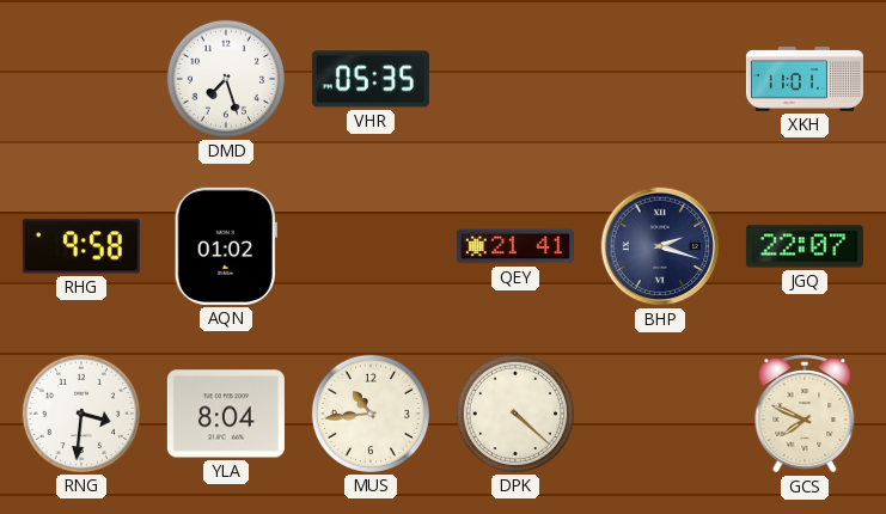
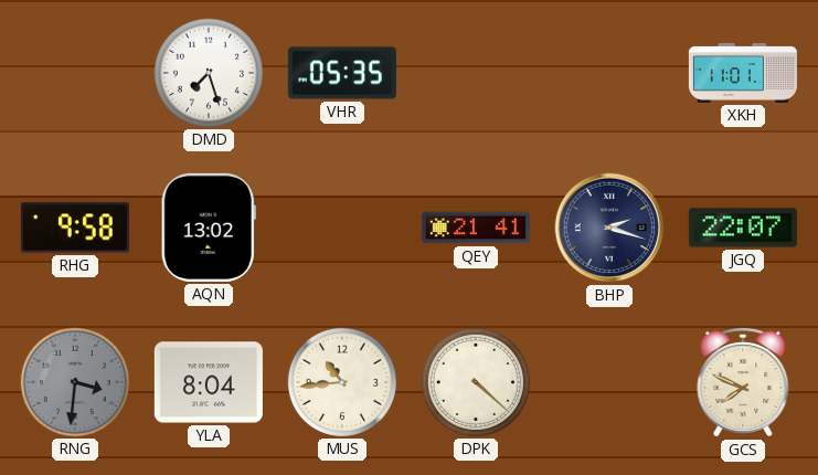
AQN: 01:02 -> 13:02 (209, 228)
RNG dial: white -> grey (75, 382)
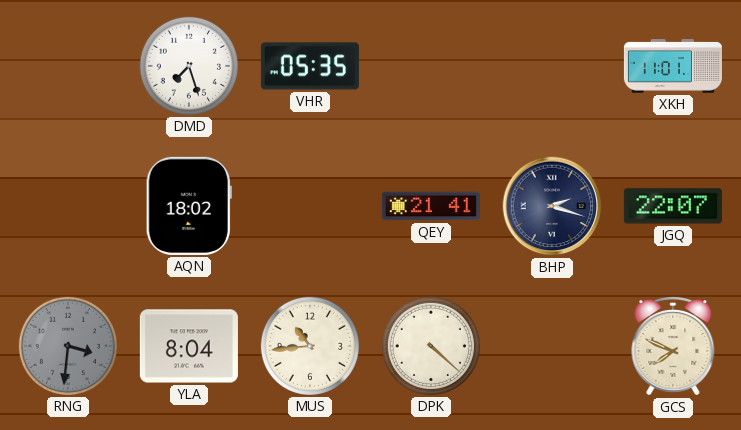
RHG: 9:58 -> none (75, 228)
AQN: 13:02 -> 18:02 (189, 206)
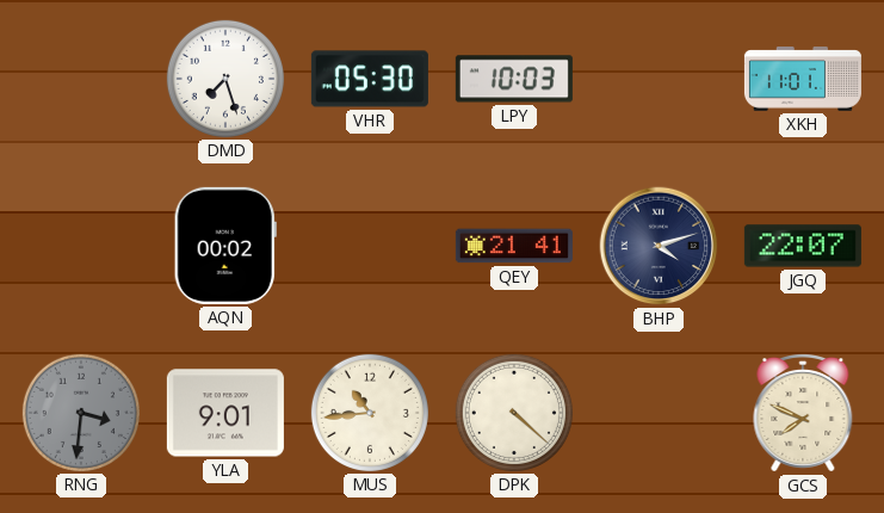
VHR: 05:35 -> 05:30 (370, 79)
LPY: none -> 10:03 (514, 79)
AQN: 18:02 -> 00:02 (225, 246)
BHP: 2:18 -> 4:12 (659, 246)
YLA: 8:04 -> 9:01 (225, 413)
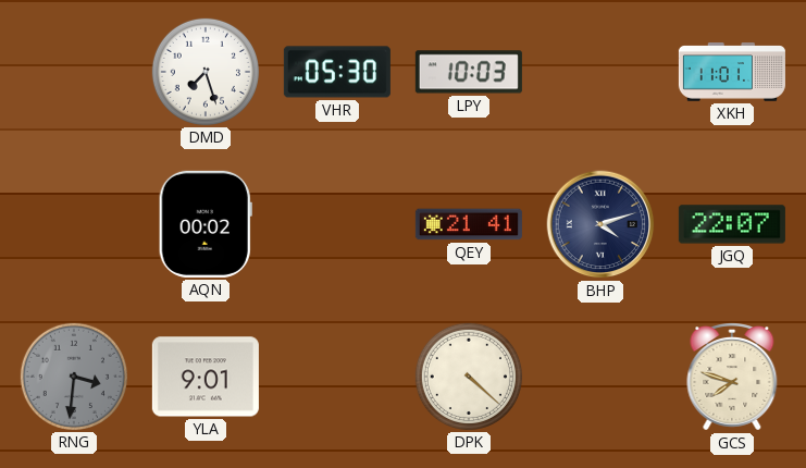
MUS: 10:44 -> none (370, 413)
GCS: 7:49 -> 7:48 (732, 378)
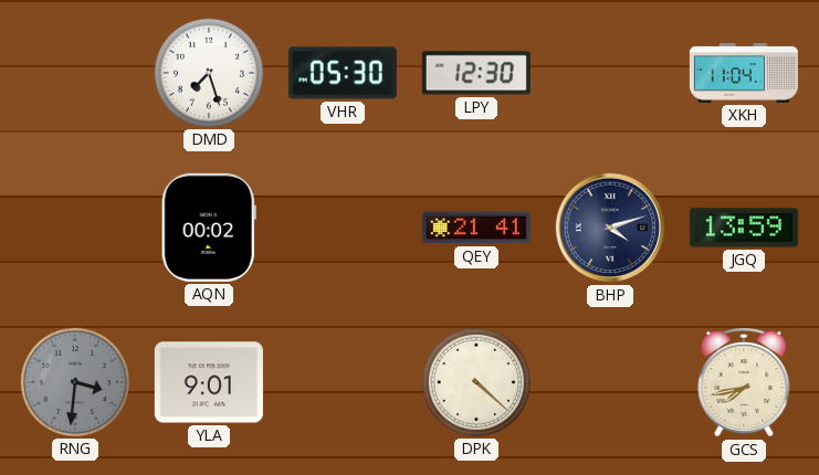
LPY: 10:03 -> 12:30 (476, 73)
XKH: 11:01 -> 11:04 (744, 73)
JGQ: 22:07 -> 13:59 (744, 228)
GCS: 7:48 -> 7:43 (744, 383)
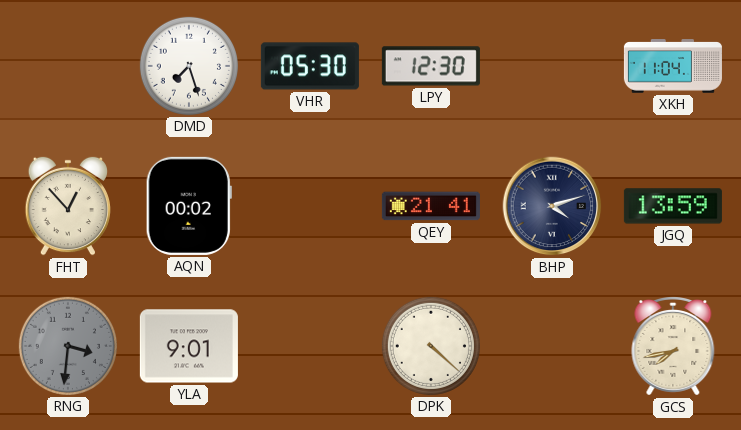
FHT: none -> 12:53 (67, 206)
